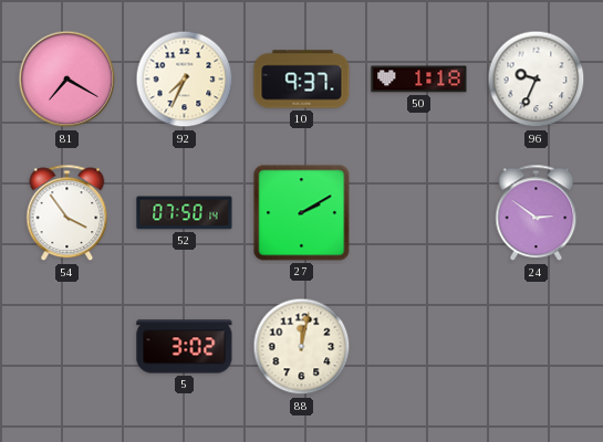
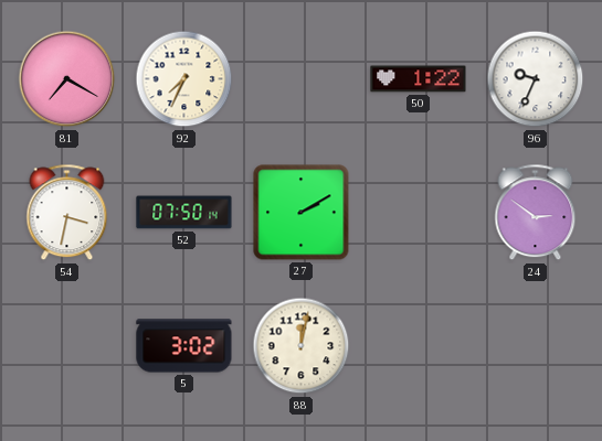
10: 9:37 -> none (302, 80)
50: 1:18 -> 1:22 (419, 79)
54: 3:54 -> 3:32 (67, 213)
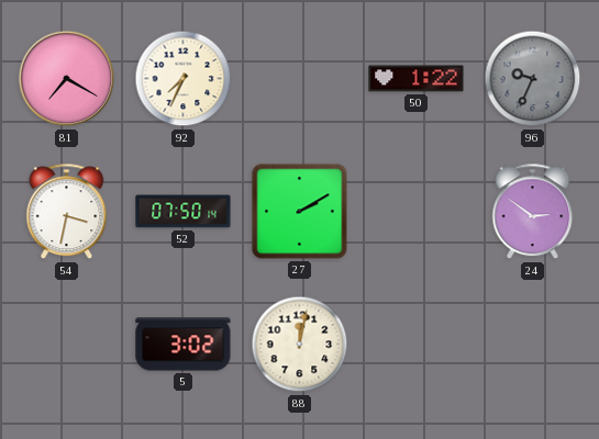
96 dial: white -> grey (533, 79)
